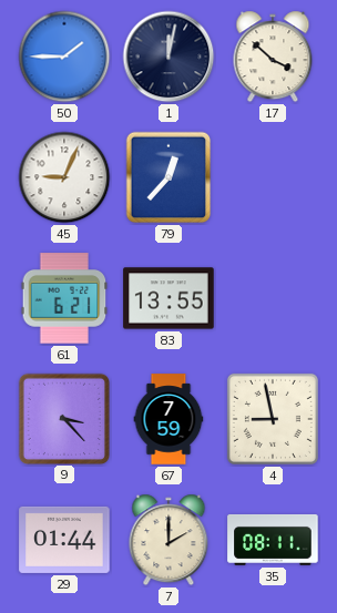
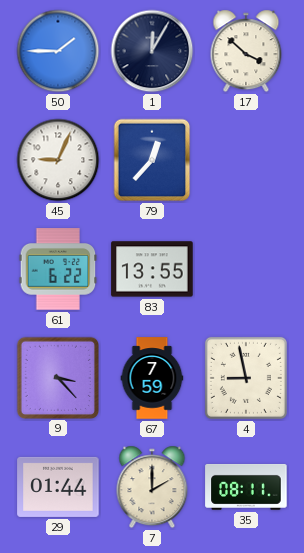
1: 12:02 -> 12:05 (152, 51)
61: 6:21 -> 6:22 (58, 269)
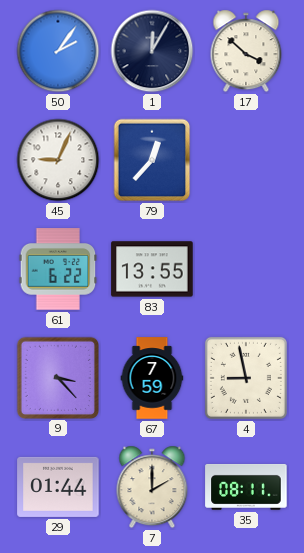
50: 1:45 -> 2:06 (58, 51)
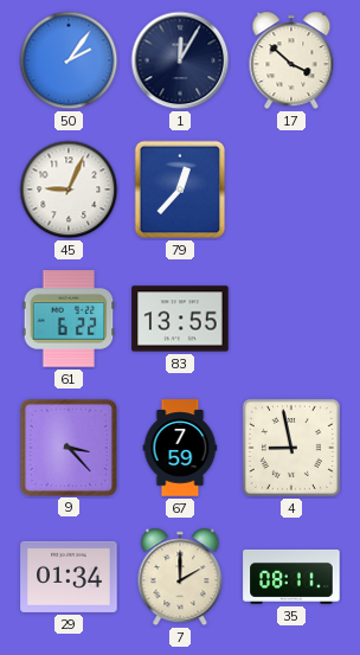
29: 01:44 -> 01:34 (69, 577)
